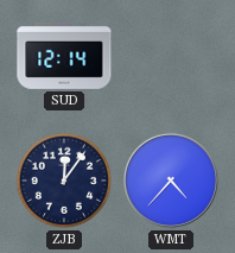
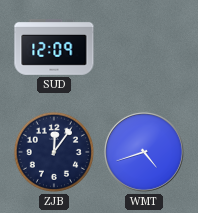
SUD: 12:14 -> 12:09 (54, 47)
WMT: 4:37 -> 4:42 (144, 152)
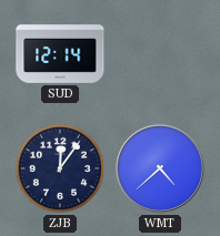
SUD: 12:09 -> 12:14 (60, 52)
WMT: 4:42 -> 4:38 (160, 168)
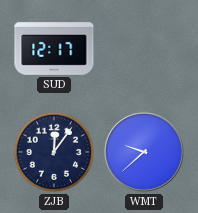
SUD: 12:14 -> 12:17 (54, 47)
WMT: 4:38 -> 9:38 (144, 152)
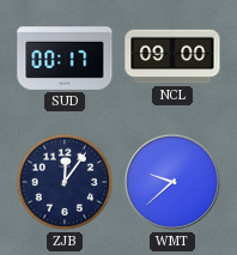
SUD: 12:17 -> 00:17 (65, 56)
NCL: none -> 09:00 (172, 56)
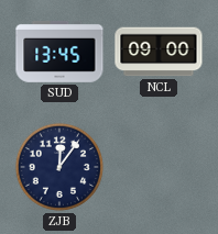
SUD: 00:17 -> 13:45 (59, 52)
WMT: 9:38 -> none (172, 182)
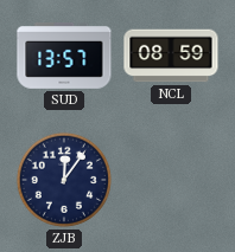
SUD: 13:45 -> 13:57 (64, 56)
NCL: 09:00 -> 08:59 (171, 56)
